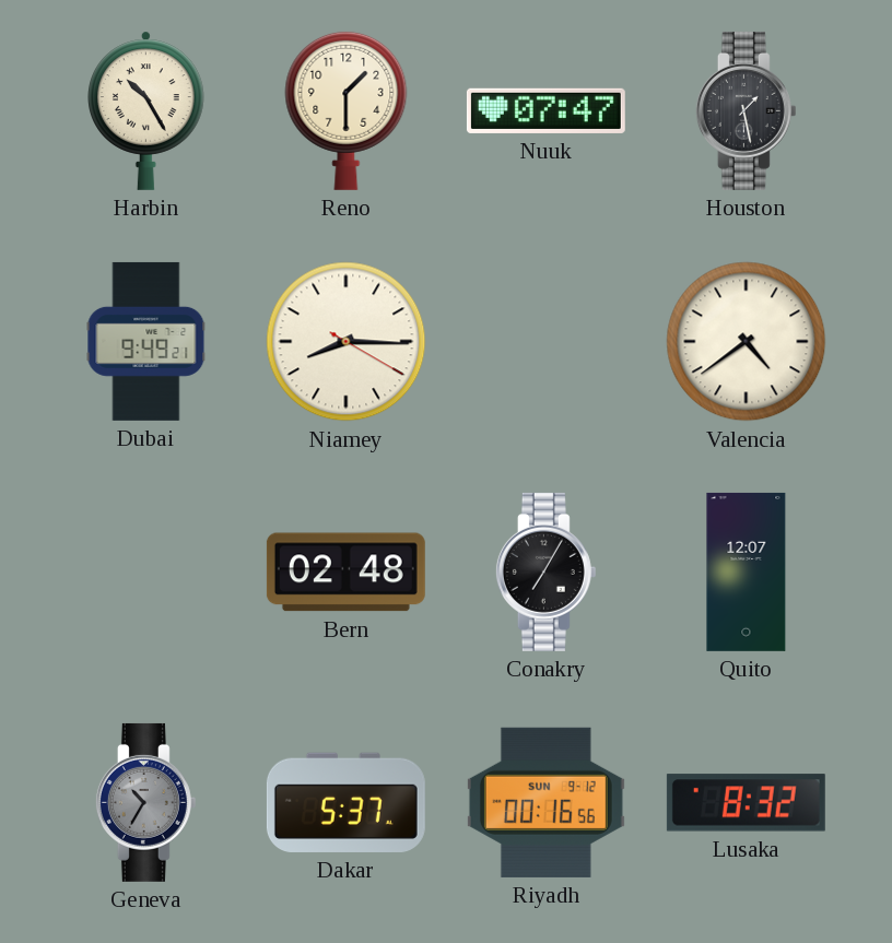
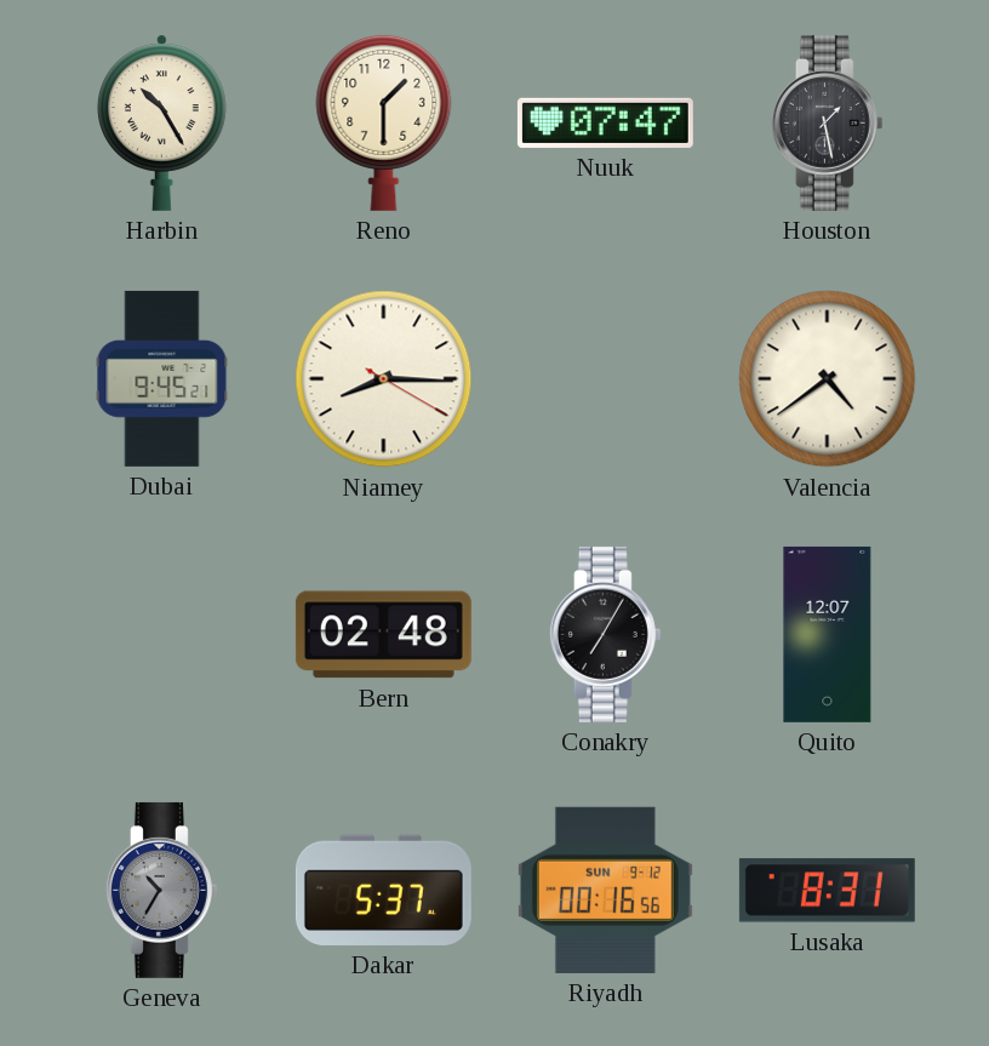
Dubai: 9:49 -> 9:45 (162, 378)
Lusaka: 8:32 -> 8:31 (827, 891)
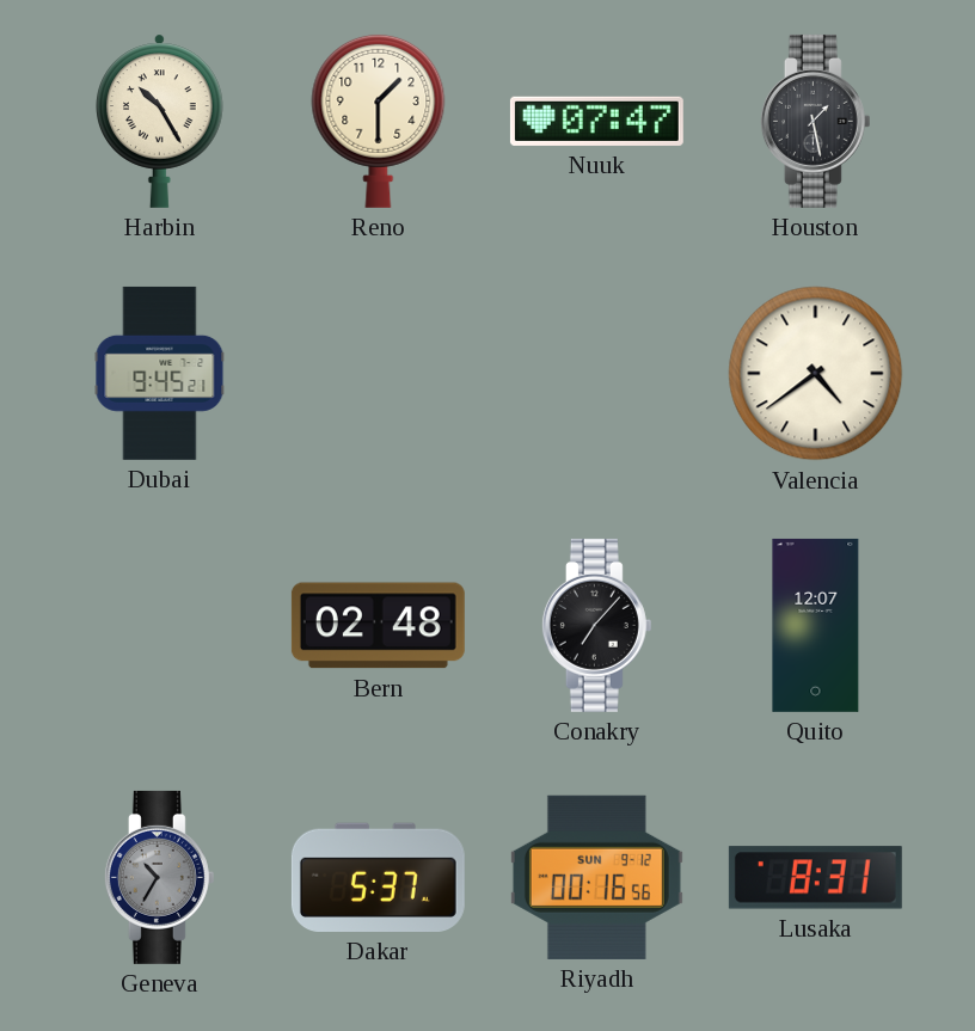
Niamey: 8:15 -> none (384, 379)
Conakry: 7:05 -> 7:07 (596, 625)
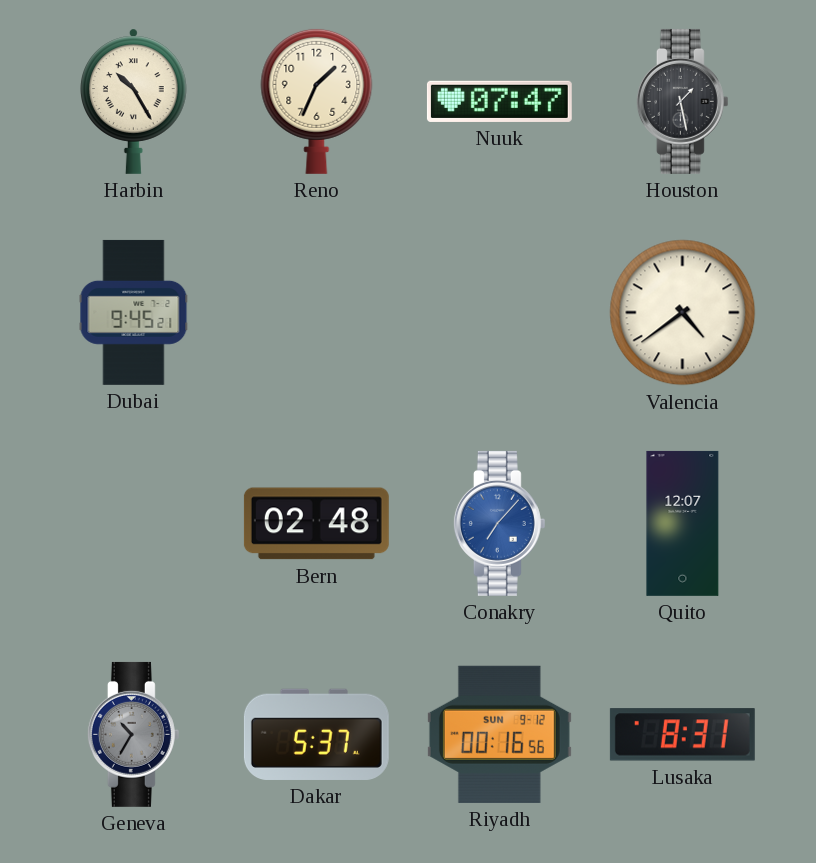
Reno: 1:30 -> 1:34 (317, 101)
Conakry dial: black -> blue (499, 523)
